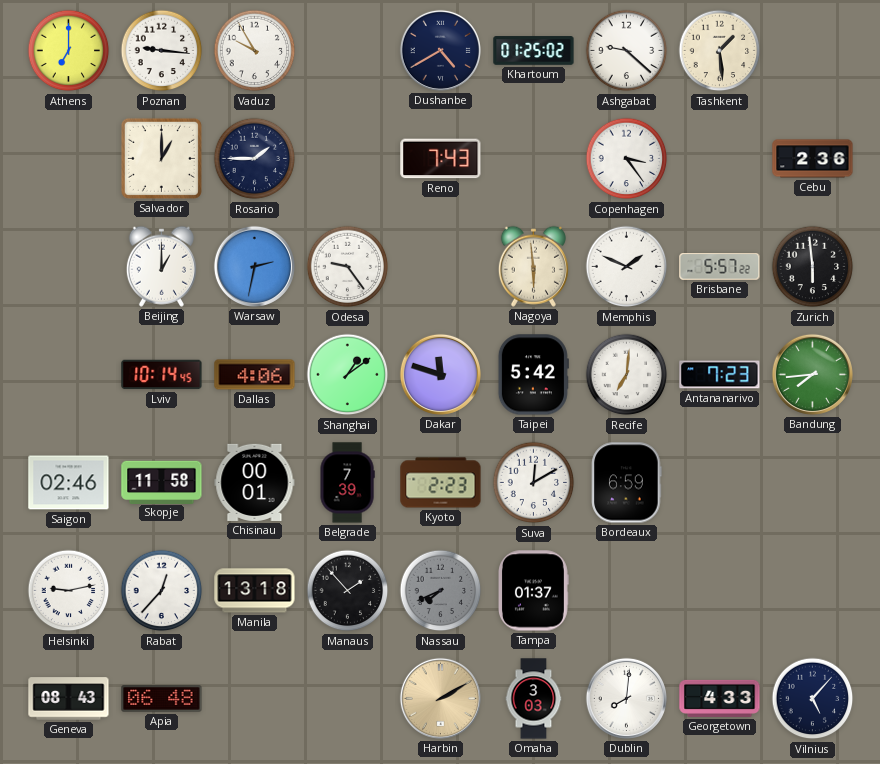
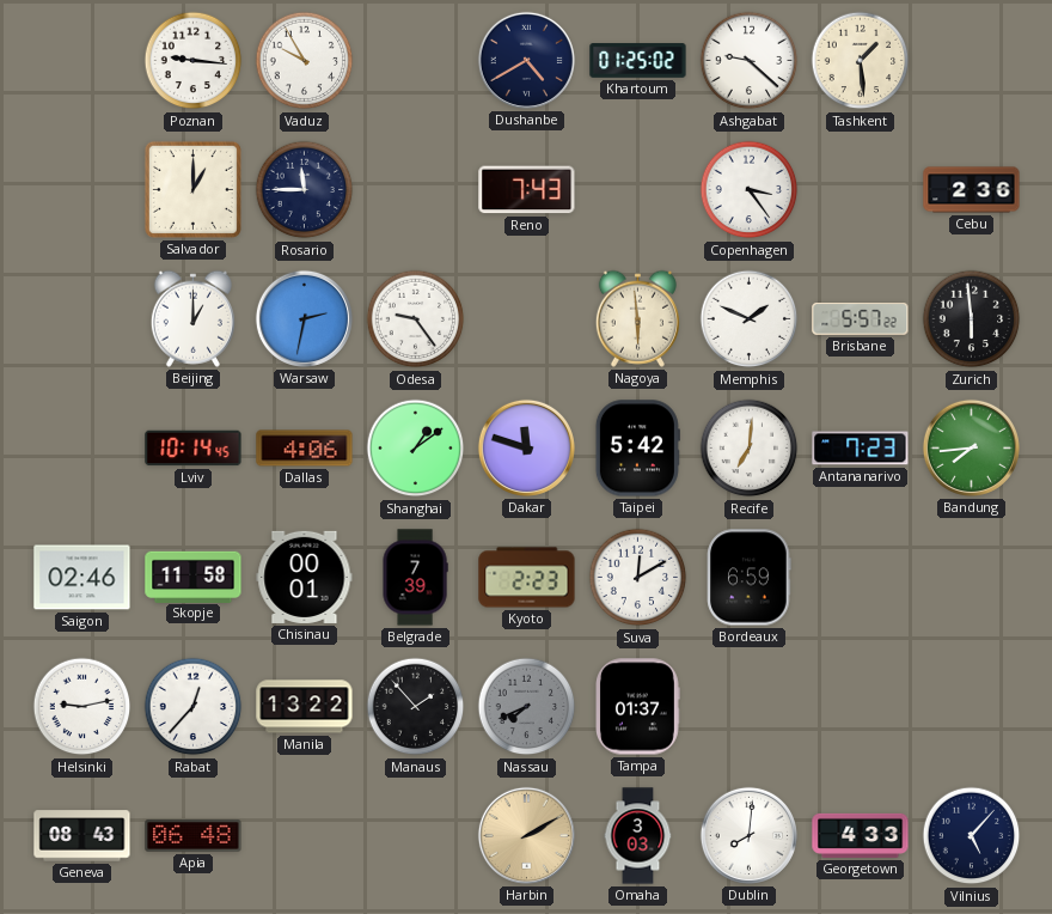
Athens: 7:00 -> none (69, 51)
Rosario: 1:45 -> 11:45 (305, 190)
Manila: 13:18 -> 13:22 (305, 707)
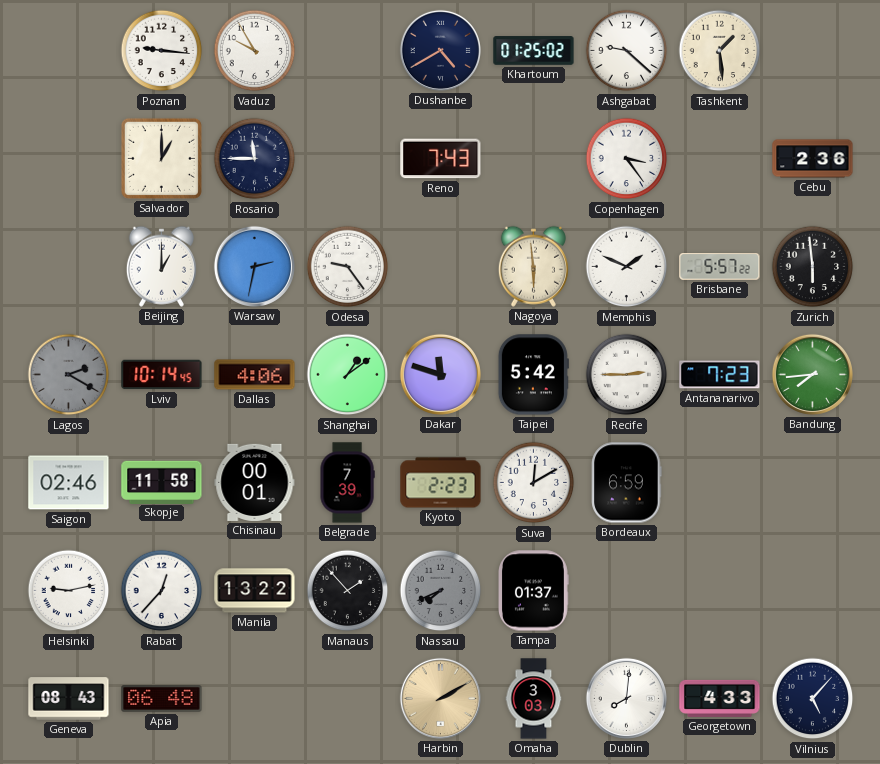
Lagos: none -> 2:20 (69, 375)
Recife: 7:01 -> 2:45 (627, 375)
